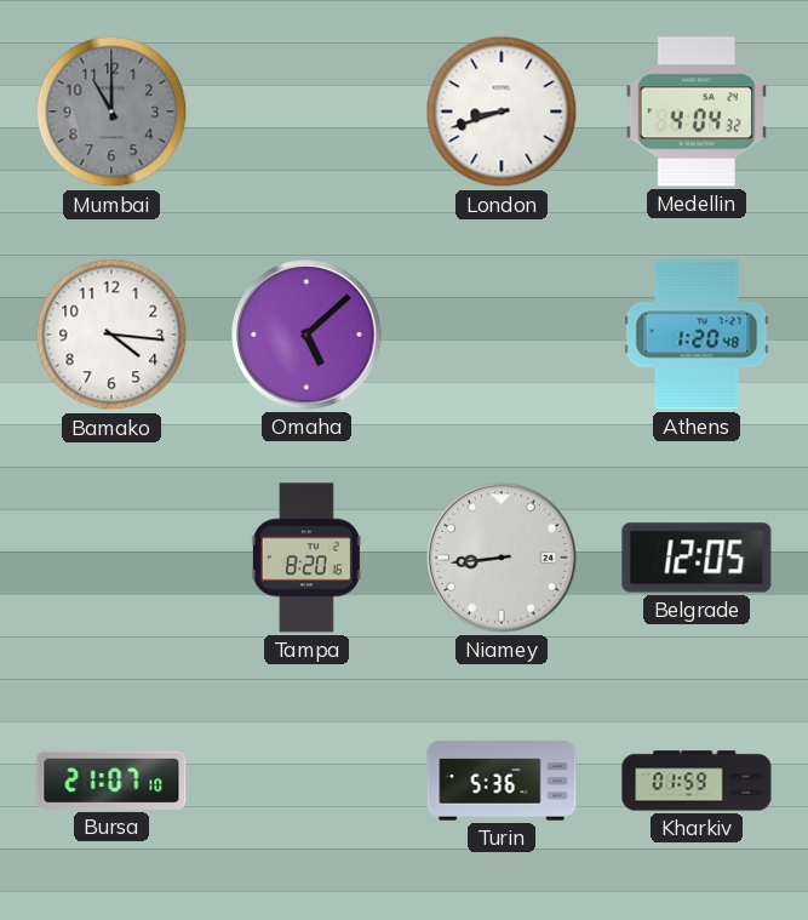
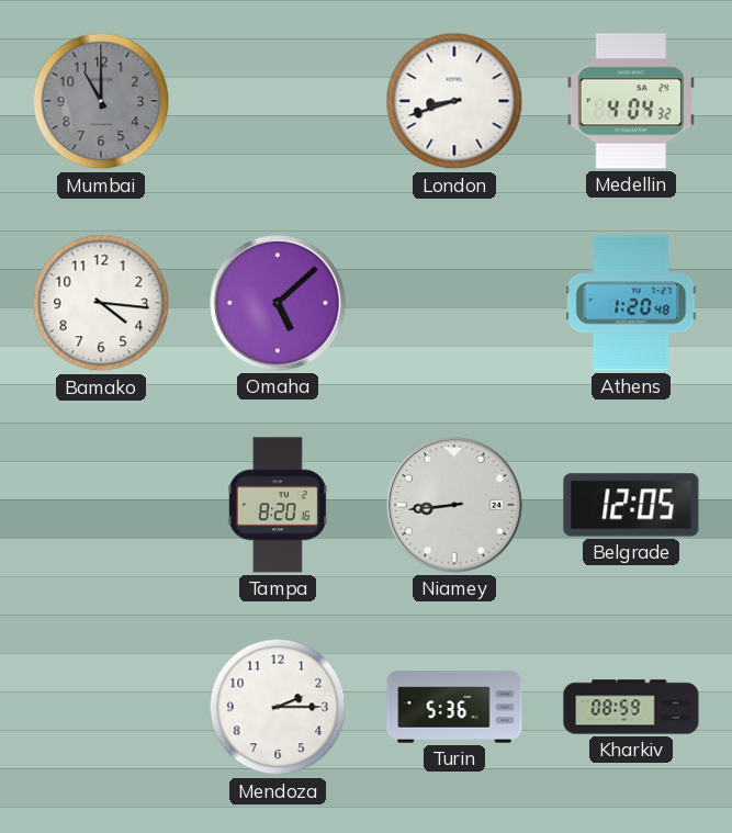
Bursa: 21:07 -> none (111, 781)
Mendoza: none -> 2:15 (278, 707)
Kharkiv: 01:59 -> 08:59 (631, 707)
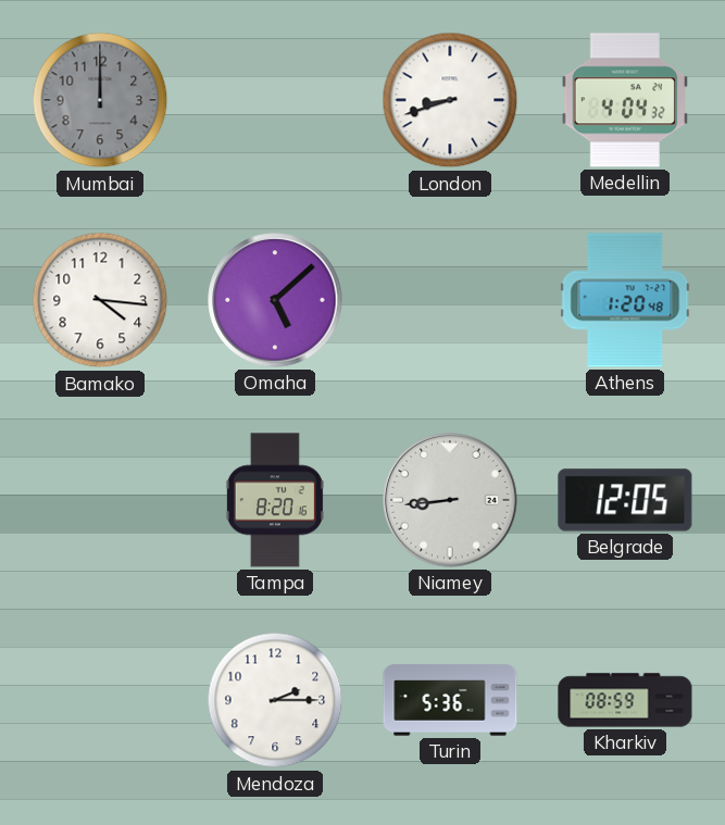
Mumbai: 11:00 -> 12:00 (100, 100)
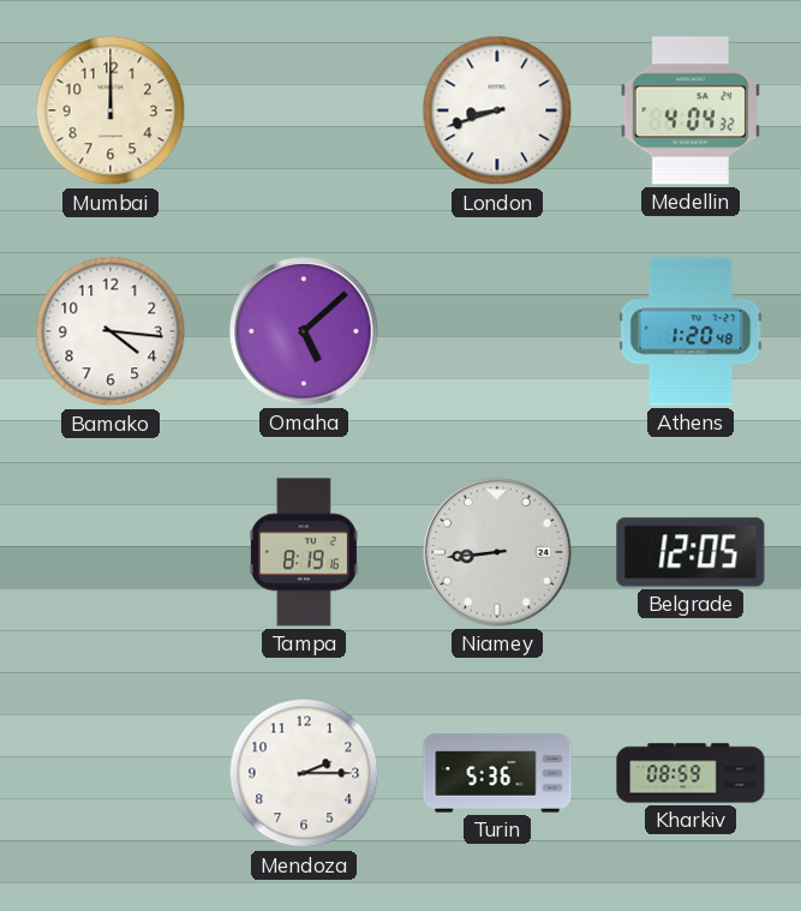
Mumbai dial: grey -> cream (110, 110)
Tampa: 8:20 -> 8:19 (304, 552)
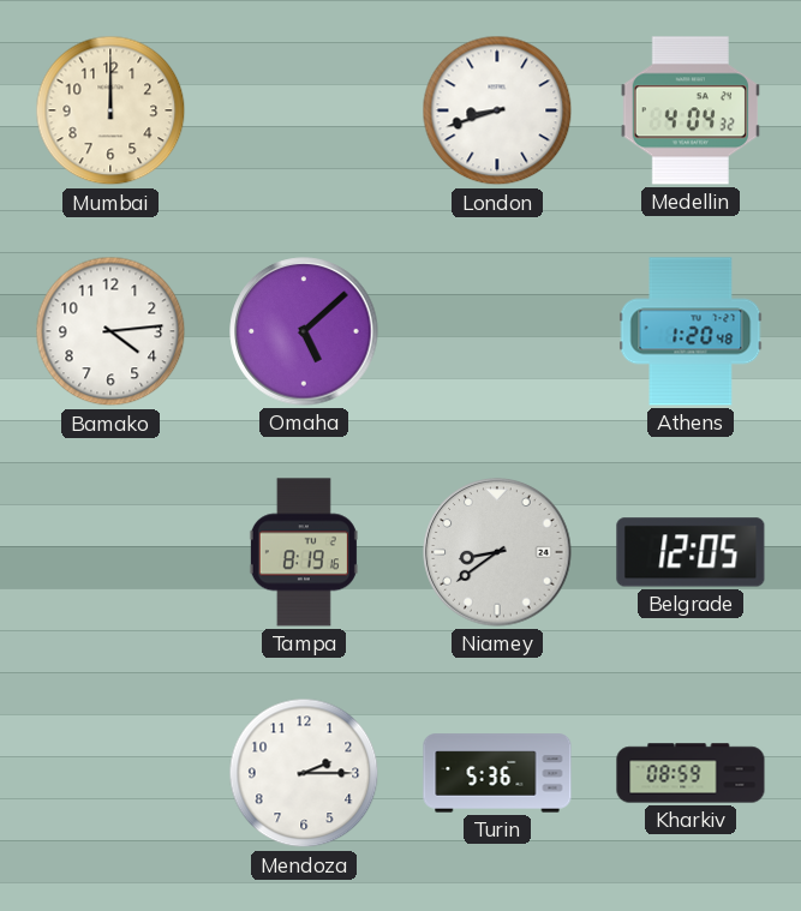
Bamako: 4:16 -> 4:14 (110, 331)
Niamey: 8:44 -> 8:39 (497, 552)
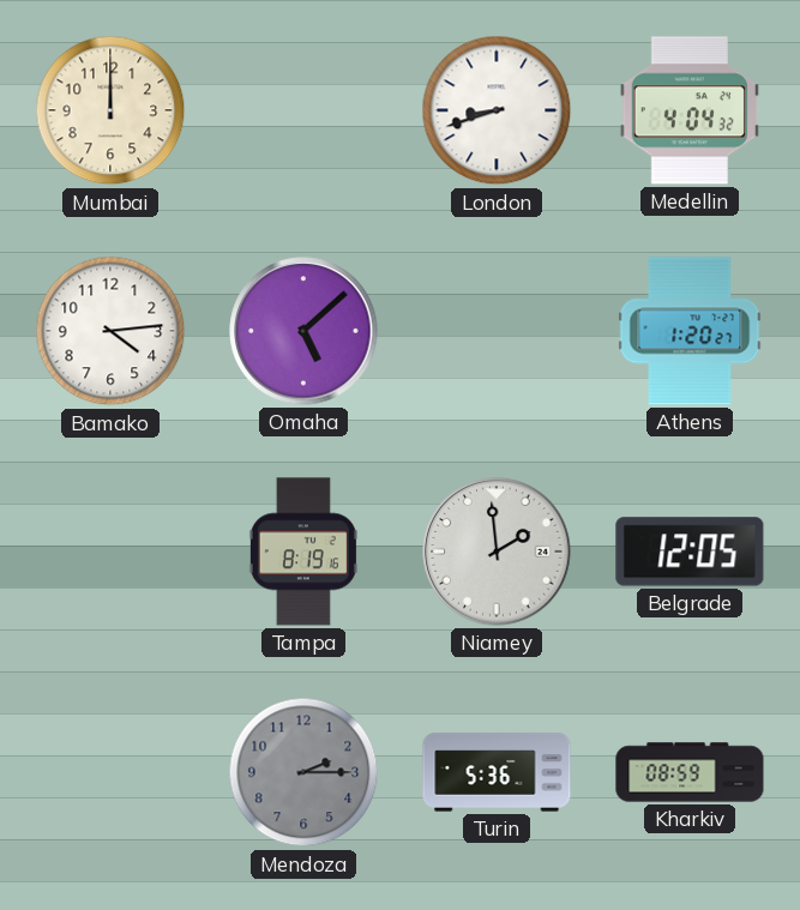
Athens: 1:20:48 -> 1:20:27 (690, 331)
Niamey: 8:39 -> 1:59 (497, 552)
Mendoza dial: white -> grey (303, 772)
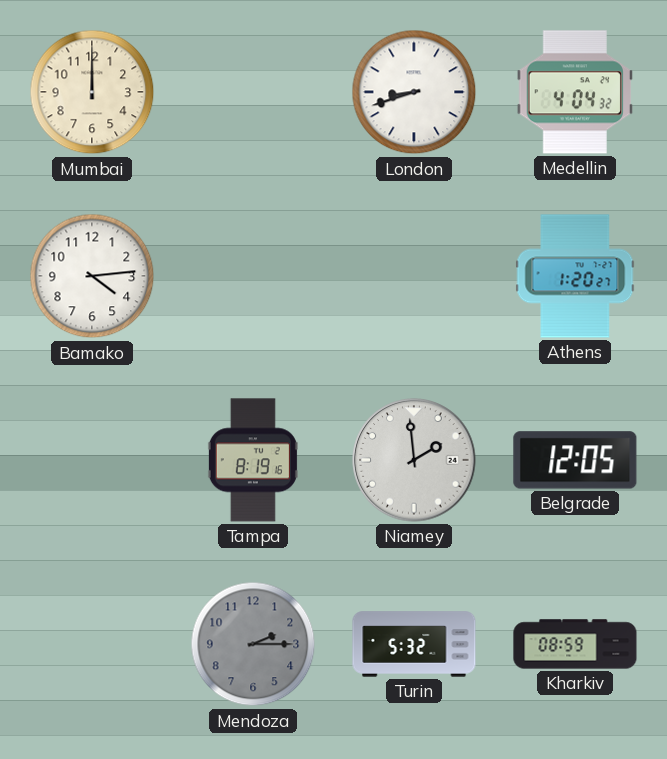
Omaha: 5:08 -> none (303, 331)
Turin: 5:36 -> 5:32 (414, 644)
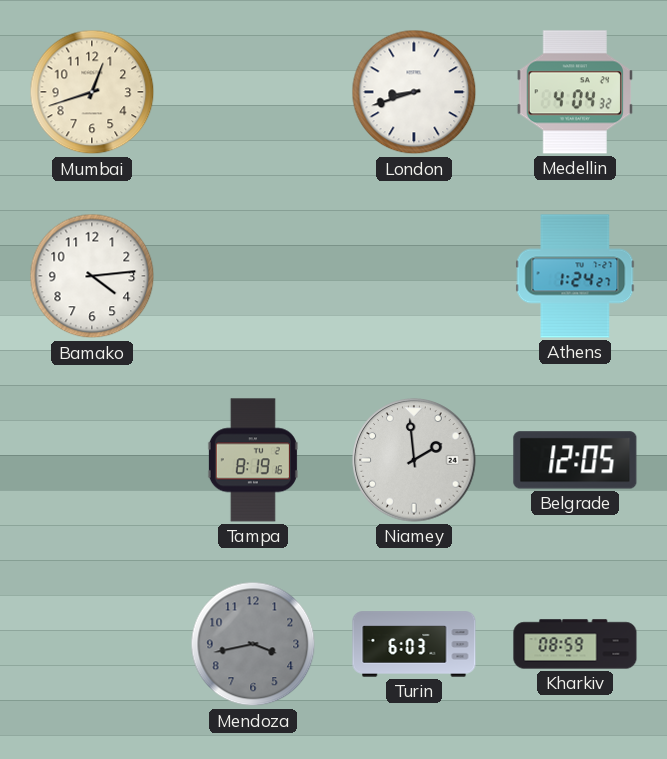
Mumbai: 12:00 -> 12:42 (92, 92)
Athens: 1:20 -> 1:24 (575, 276)
Mendoza: 2:15 -> 3:43 (253, 644)
Turin: 5:32 -> 6:03 (414, 644)
